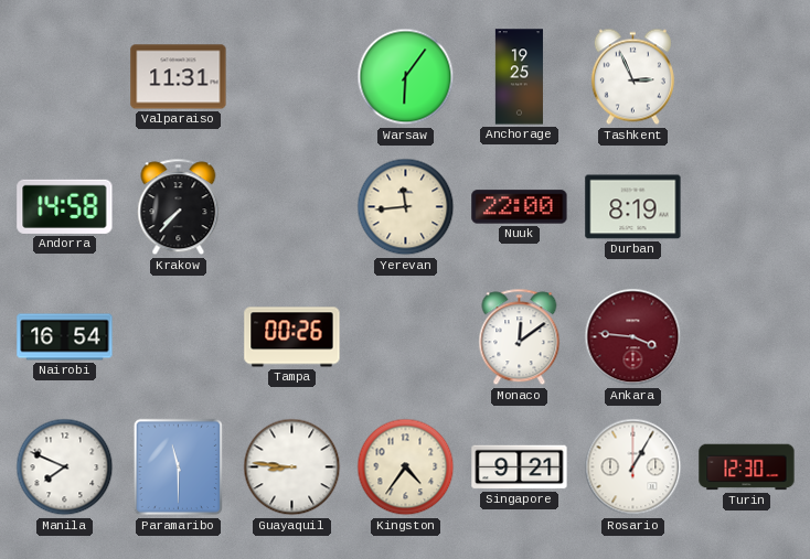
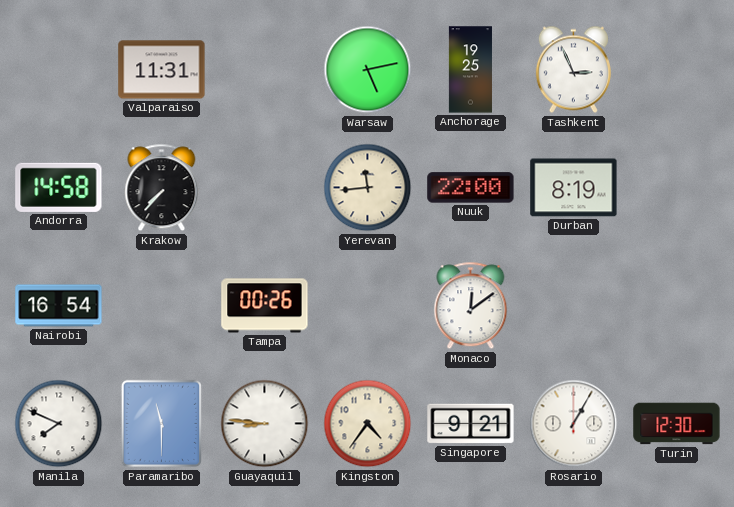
Warsaw: 6:06 -> 5:13 (368, 70)
Ankara: 3:46 -> none (633, 337)
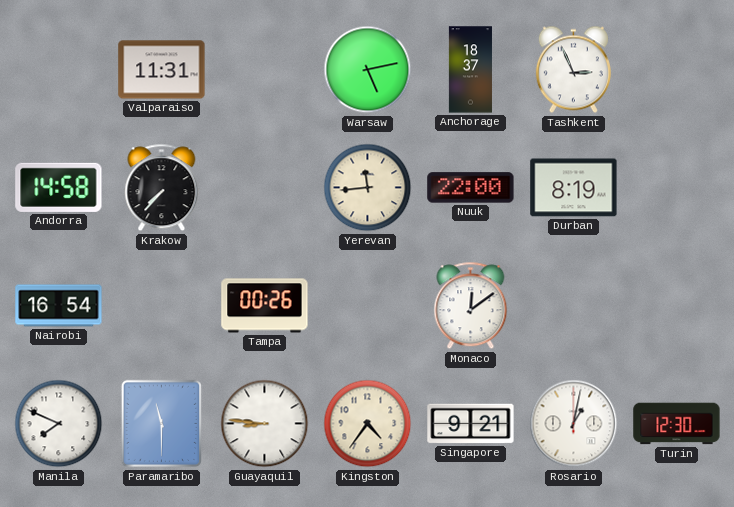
Anchorage: 19:25 -> 18:37 (470, 70)
Rosario: 1:05 -> 1:02 (574, 424)
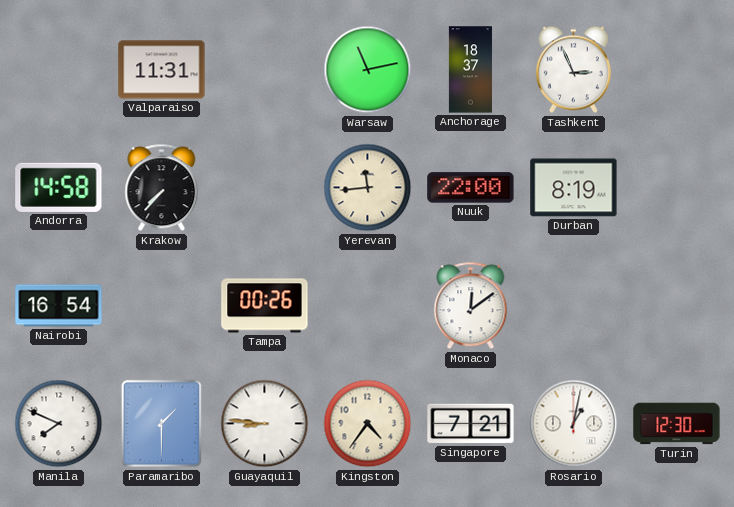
Warsaw: 5:13 -> 11:13 (368, 70)
Paramaribo: 11:30 -> 1:30 (162, 424)
Singapore: 9:21 -> 7:21 (471, 424)
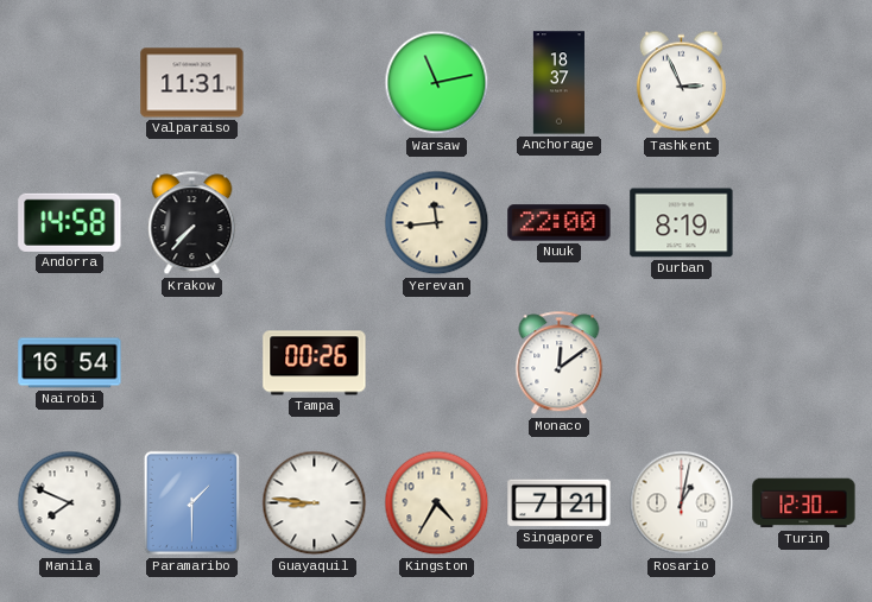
Kingston: 4:36 -> 4:35 (437, 503)
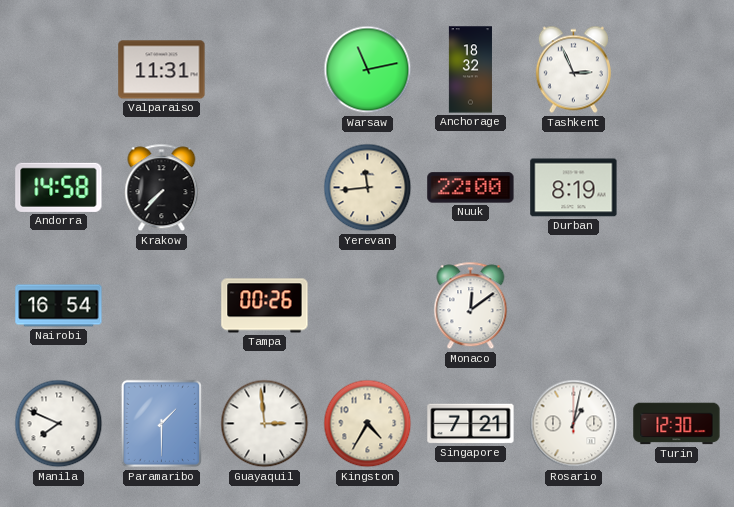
Anchorage: 18:37 -> 18:32 (470, 70)
Guayaquil: 8:46 -> 2:59 (265, 424)
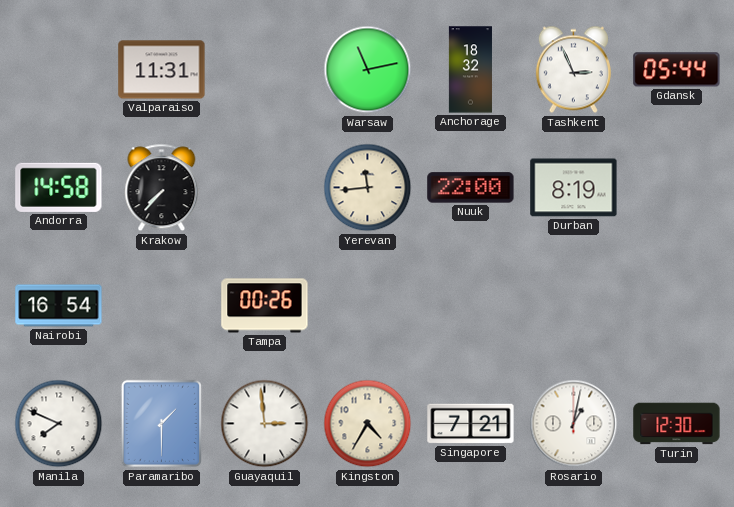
Gdansk: none -> 05:44 (677, 70)
Monaco: 12:09 -> none (471, 306)
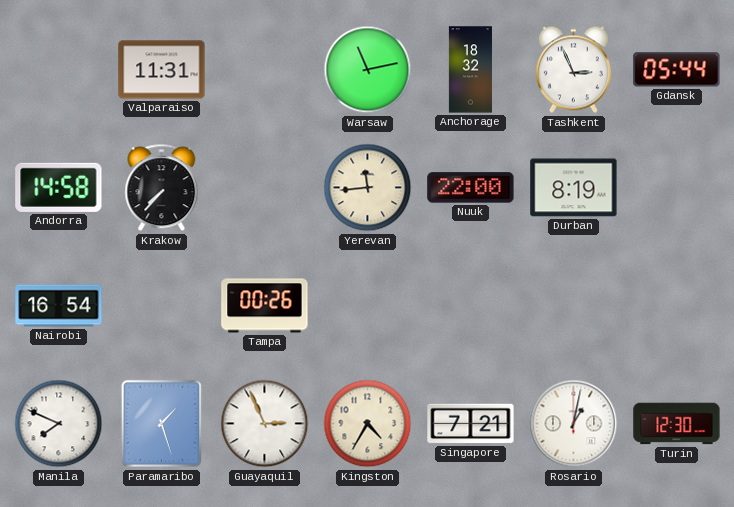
Paramaribo: 1:30 -> 1:27 (162, 424)
Guayaquil: 2:59 -> 2:56 (265, 424)
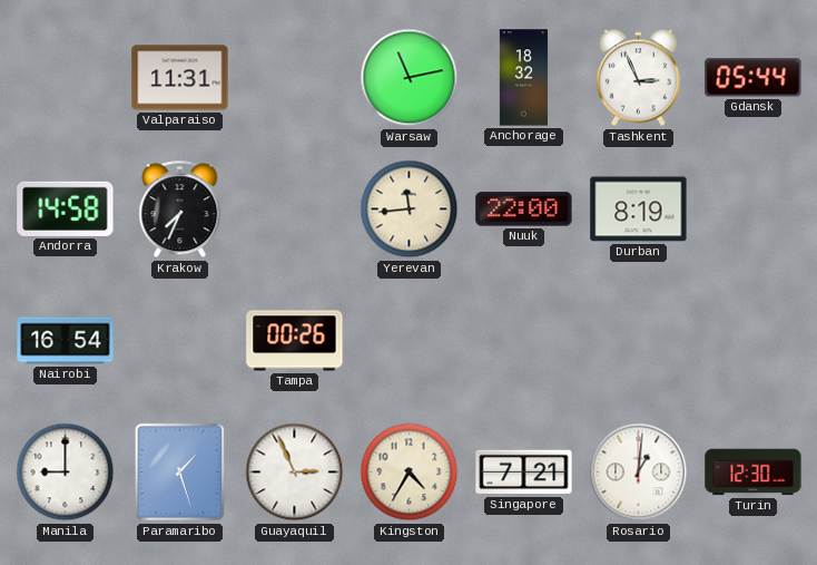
Krakow: 7:37 -> 7:34 (180, 210)
Manila: 7:49 -> 9:00 (66, 473)
Rosario: 1:02 -> 1:01 (639, 473)
